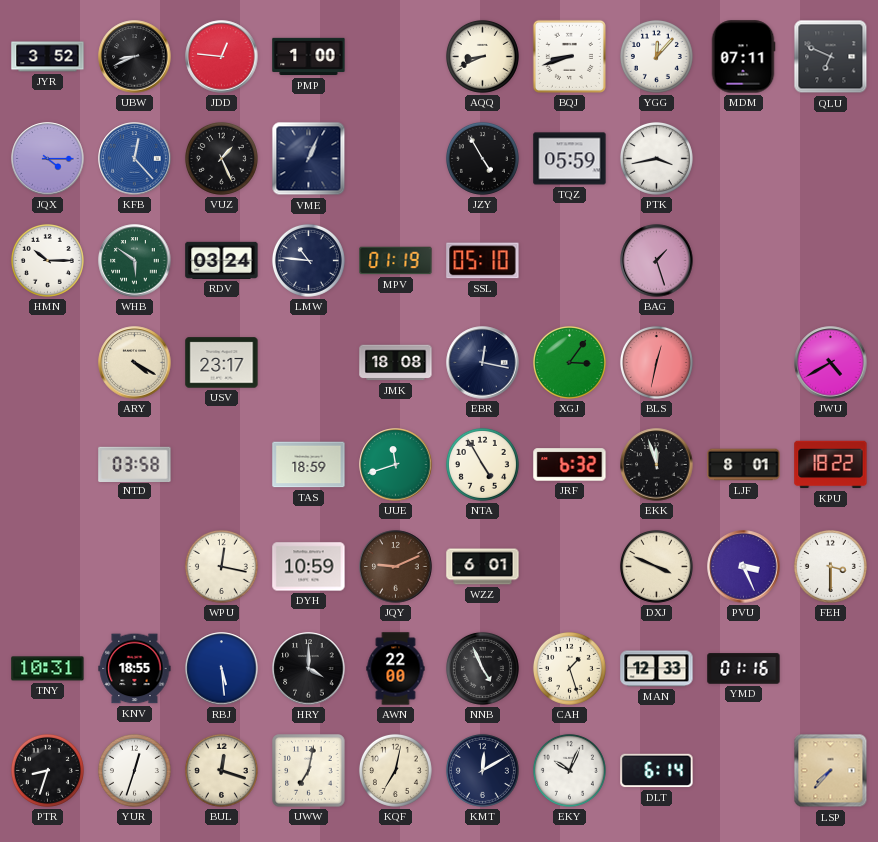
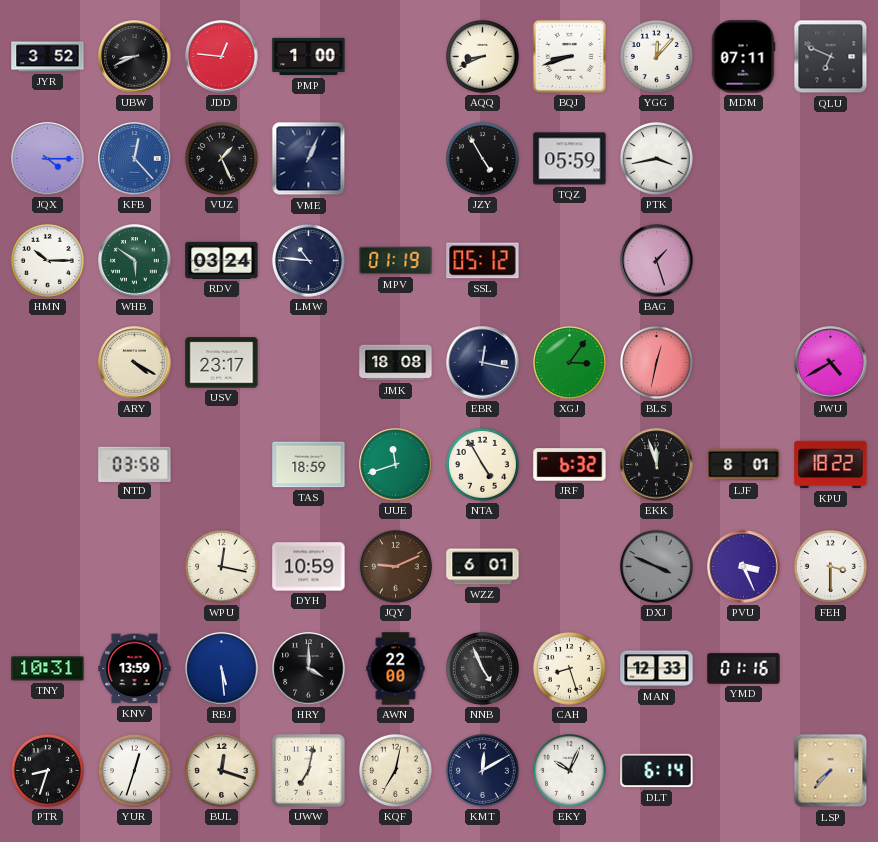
SSL: 05:10 -> 05:12 (483, 261)
DXJ dial: cream -> grey (656, 566)
KNV: 18:55 -> 13:59 (135, 669)
CAH: 1:27 -> 8:27 (569, 668)
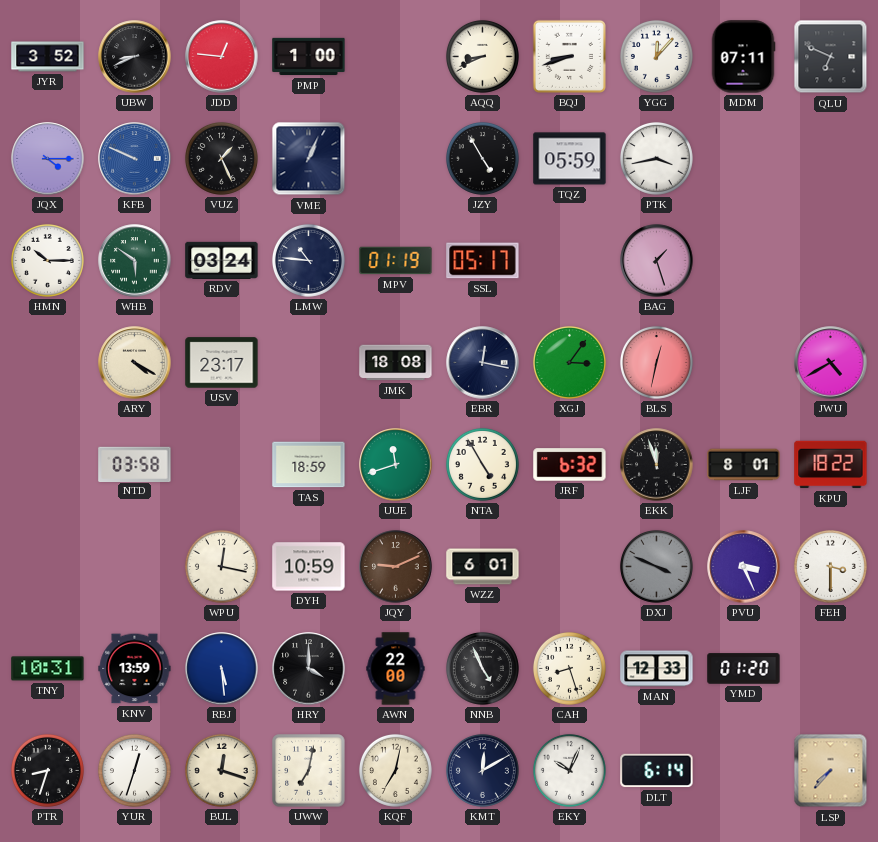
KFB: 12:23 -> 9:49 (135, 159)
SSL: 05:12 -> 05:17 (483, 261)
YMD: 01:16 -> 01:20 (744, 669)
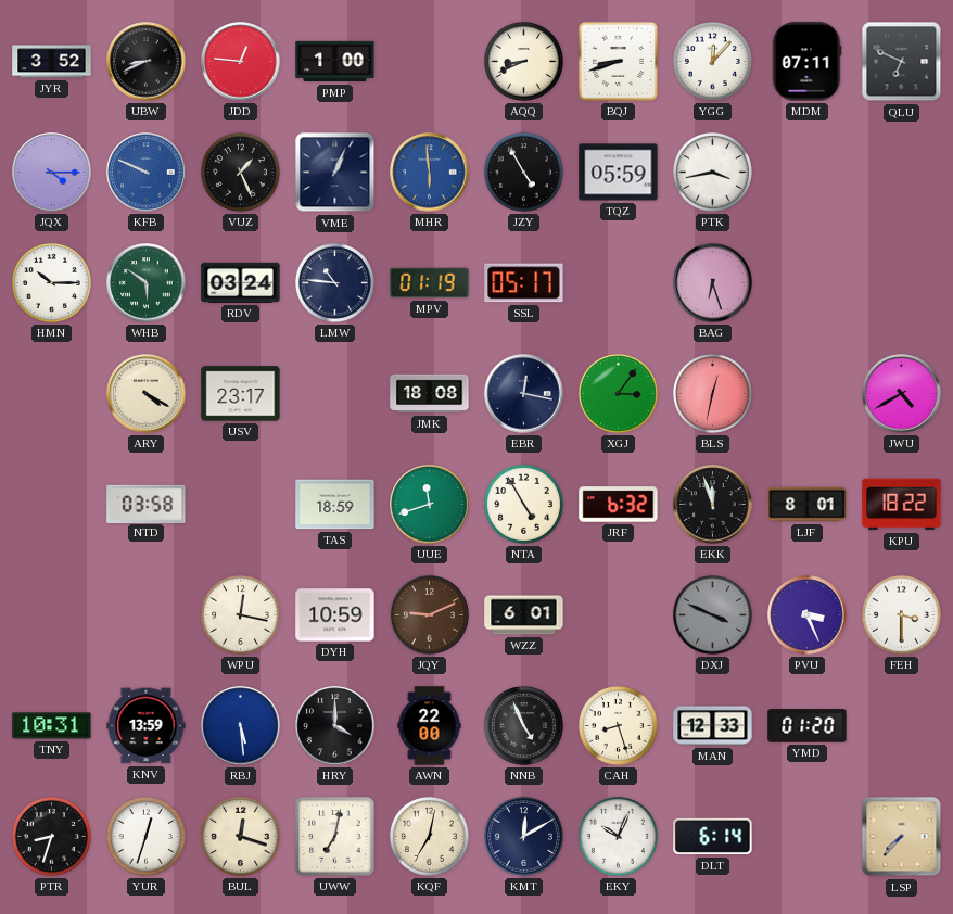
MHR: none -> 5:59 (430, 173)
BAG: 1:27 -> 6:27 (713, 283)
